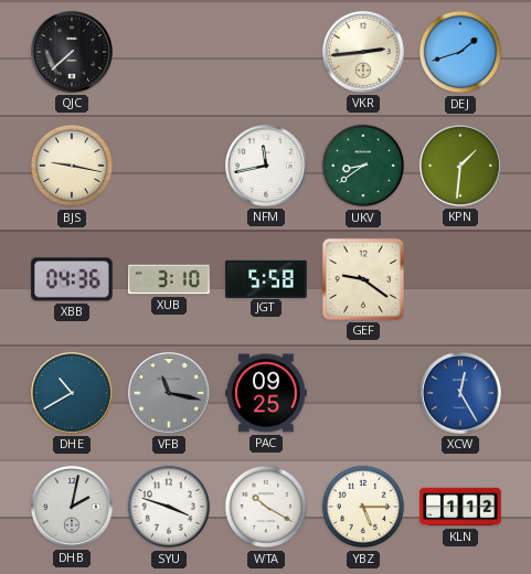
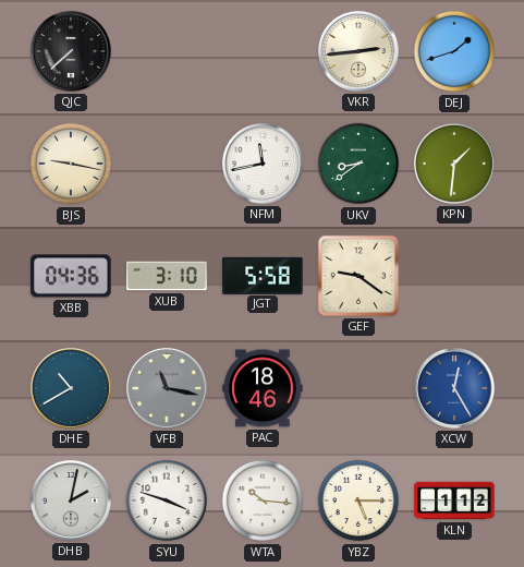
PAC: 09:25 -> 18:46 (263, 388)
WTA: 10:20 -> 10:16 (263, 500)
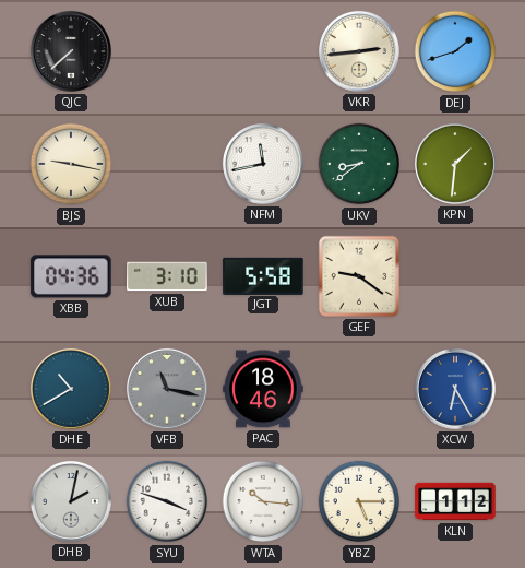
XCW: 12:25 -> 6:25 (455, 389)
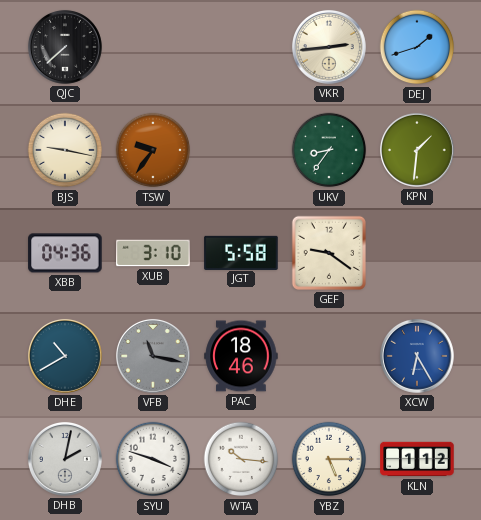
TSW: none -> 9:36 (153, 150)
NFM: 11:43 -> none (263, 164)
UKV: 8:39 -> 8:36 (329, 150)
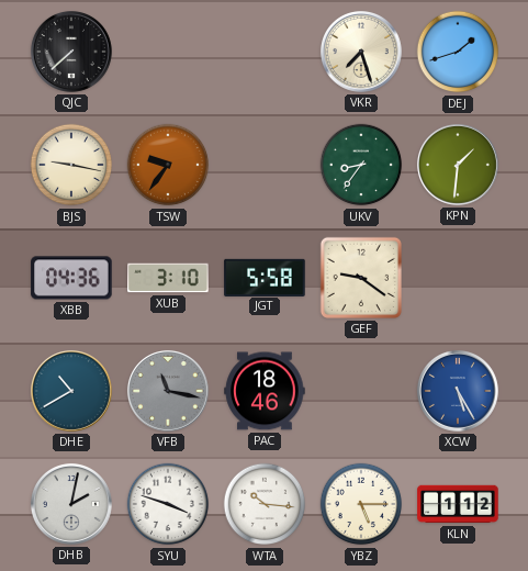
VKR: 2:44 -> 7:27 (361, 52)
XCW: 6:25 -> 5:25 (458, 391)
